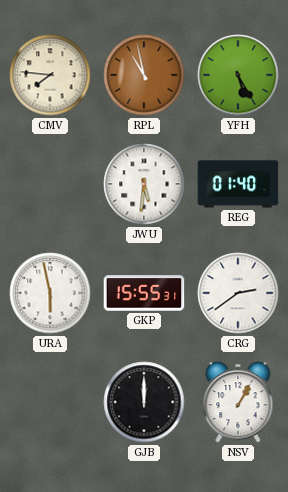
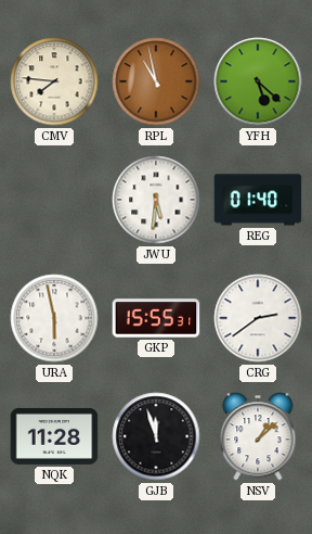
YFH: 5:25 -> 5:22 (258, 81)
NQK: none -> 11:28 (54, 436)
GJB: 12:00 -> 11:57 (156, 436)
NSV: 1:05 -> 1:08 (258, 436)
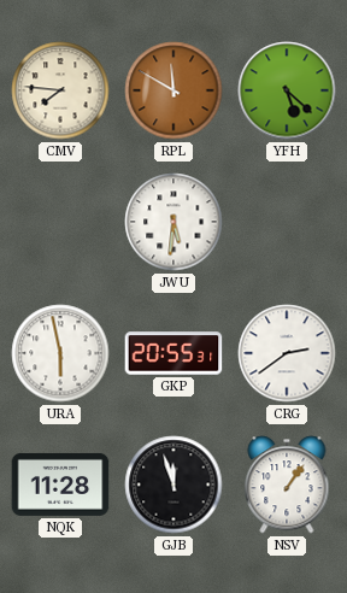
RPL: 10:58 -> 11:50 (173, 90)
REG: 01:40 -> none (258, 200)
GKP: 15:55 -> 20:55 (173, 353)
NSV: 1:08 -> 1:06 (287, 485)
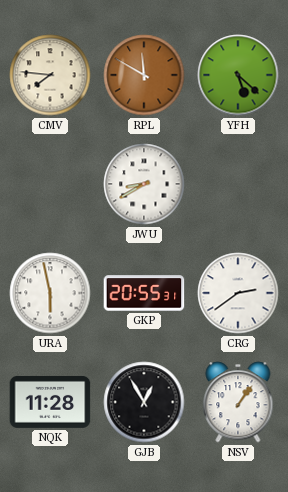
JWU: 5:31 -> 8:40 (144, 184)
GJB: 11:57 -> 12:55 (144, 402)
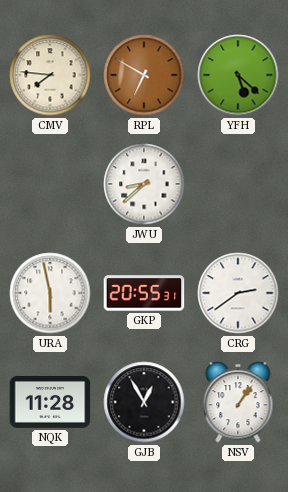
RPL: 11:50 -> 6:50 (144, 75)
JWU: 8:40 -> 8:38 (144, 184)
